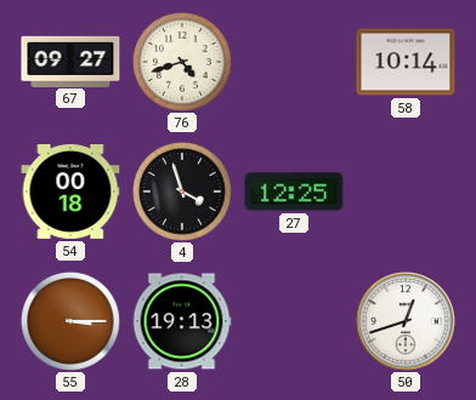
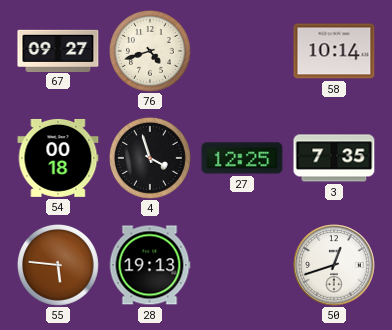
3: none -> 7:35 (334, 158)
55: 3:15 -> 5:46 (58, 265)
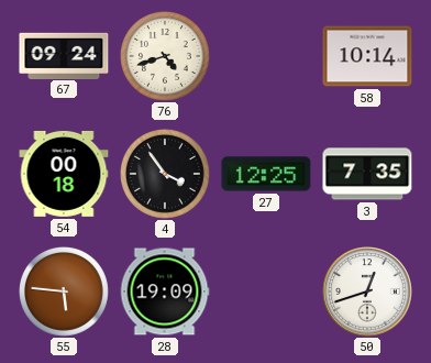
67: 09:27 -> 09:24 (64, 55)
4: 3:57 -> 3:54 (165, 174)
28: 19:13 -> 19:09 (165, 291)
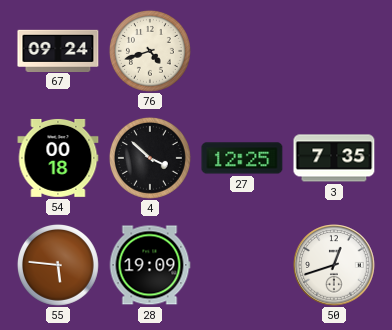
58: 10:14 -> none (367, 56)
4: 3:54 -> 3:52 (150, 158)
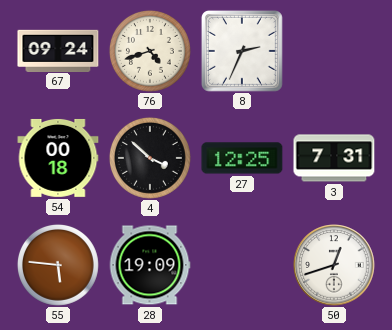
8: none -> 2:34 (242, 51)
3: 7:35 -> 7:31 (334, 158)
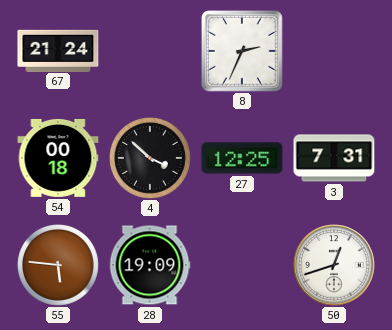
67: 09:24 -> 21:24 (58, 50)
76: 4:42 -> none (150, 51)
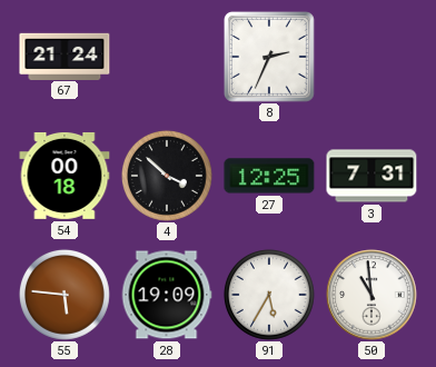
91: none -> 5:35 (269, 295)
50: 12:42 -> 10:59 (371, 295)
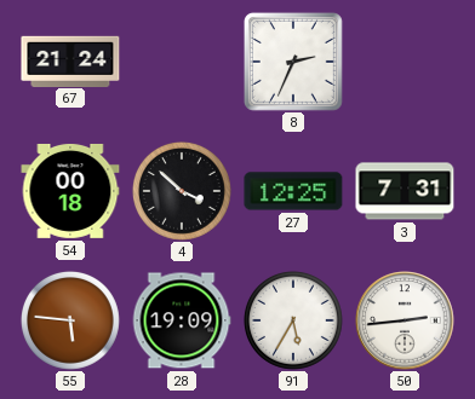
50: 10:59 -> 2:44 (405, 320)
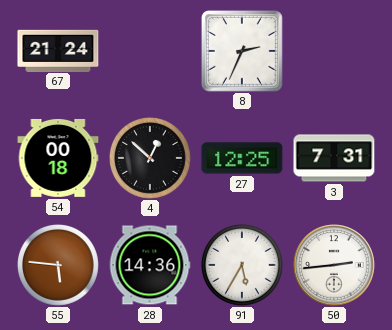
4: 3:52 -> 12:52 (150, 158)
28: 19:09 -> 14:36 (150, 265)
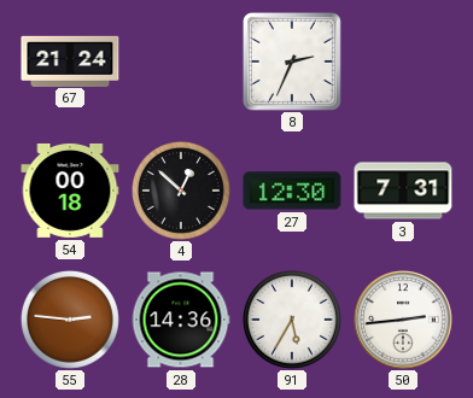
27: 12:25 -> 12:30 (292, 191)
55: 5:46 -> 2:46 (70, 320)
